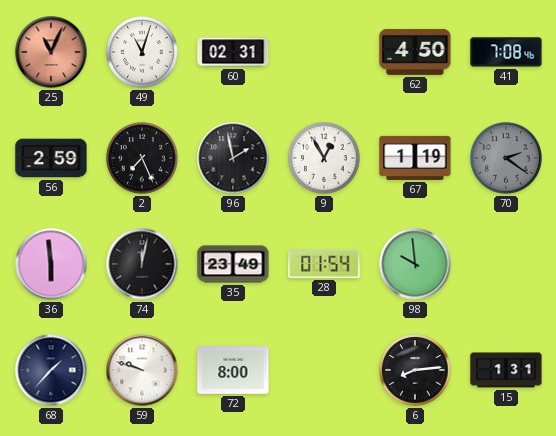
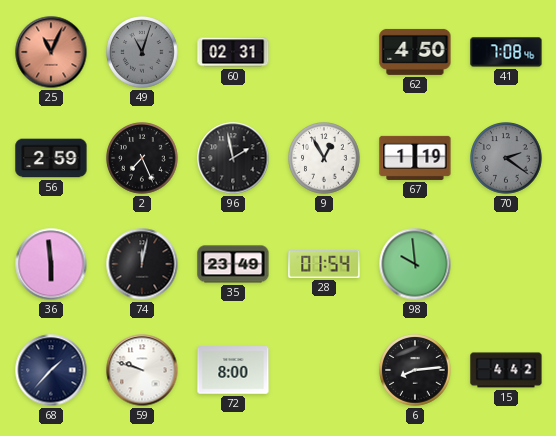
49 dial: white -> grey (142, 52)
15: 1:31 -> 4:42 (506, 370)
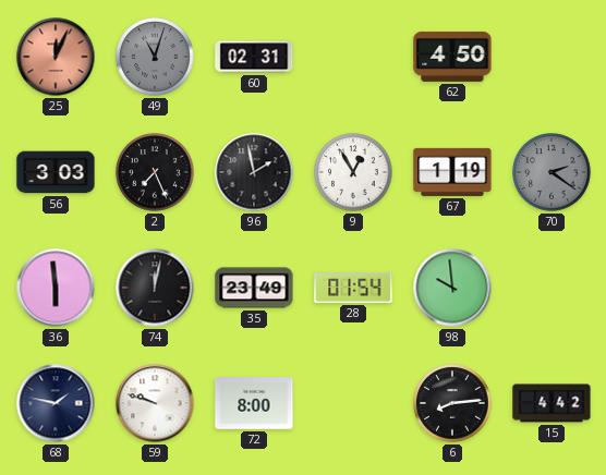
25: 11:04 -> 12:04 (56, 57)
41: 7:08 -> none (506, 52)
56: 2:59 -> 3:03 (56, 172)
68: 1:37 -> 1:47 (56, 403)
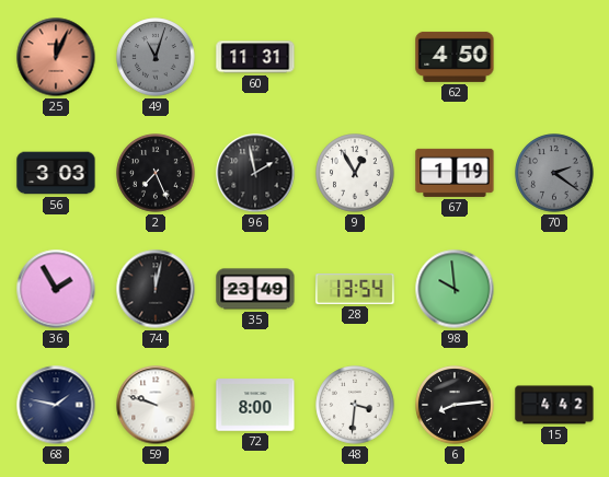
60: 02:31 -> 11:31 (255, 57)
36: 5:59 -> 1:55 (56, 289)
28: 01:54 -> 13:54 (355, 290)
48: none -> 3:31 (355, 405)
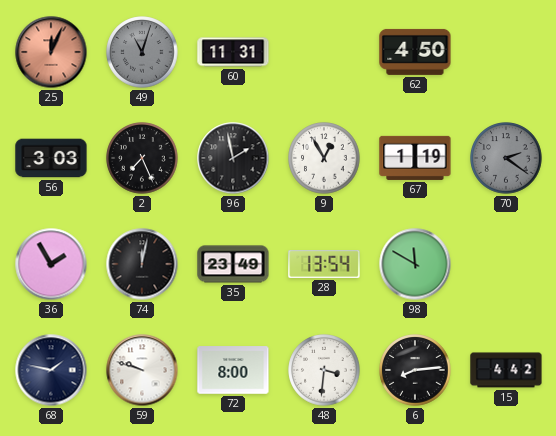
98: 9:59 -> 11:50 (415, 264)
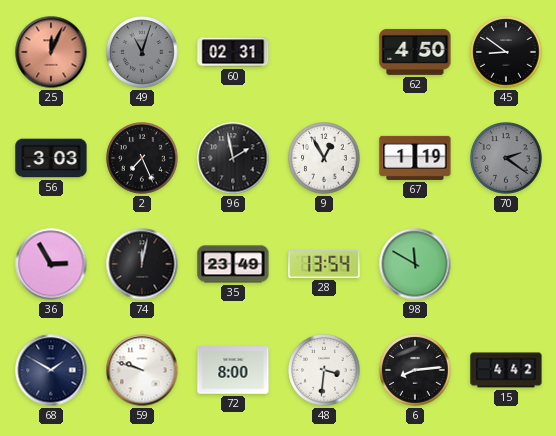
60: 11:31 -> 02:31 (233, 52)
45: none -> 8:51 (506, 52)
36: 1:55 -> 2:55 (51, 264)
68: 1:47 -> 1:50 (51, 370)
